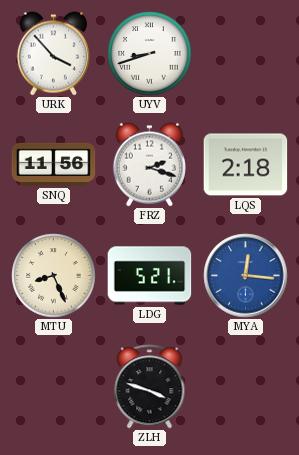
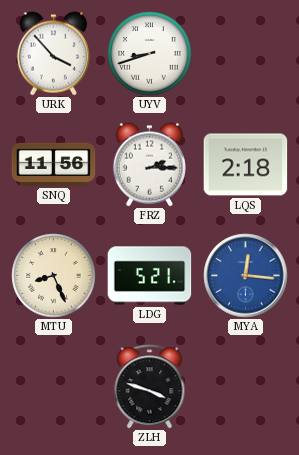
FRZ: 2:18 -> 2:15 (149, 165)
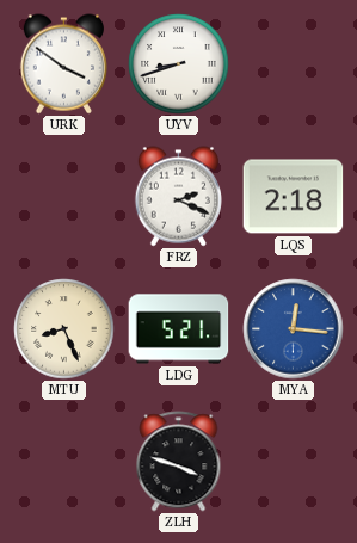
URK: 3:53 -> 3:51 (63, 64)
SNQ: 11:56 -> none (54, 164)
FRZ: 2:15 -> 2:19 (178, 197)
